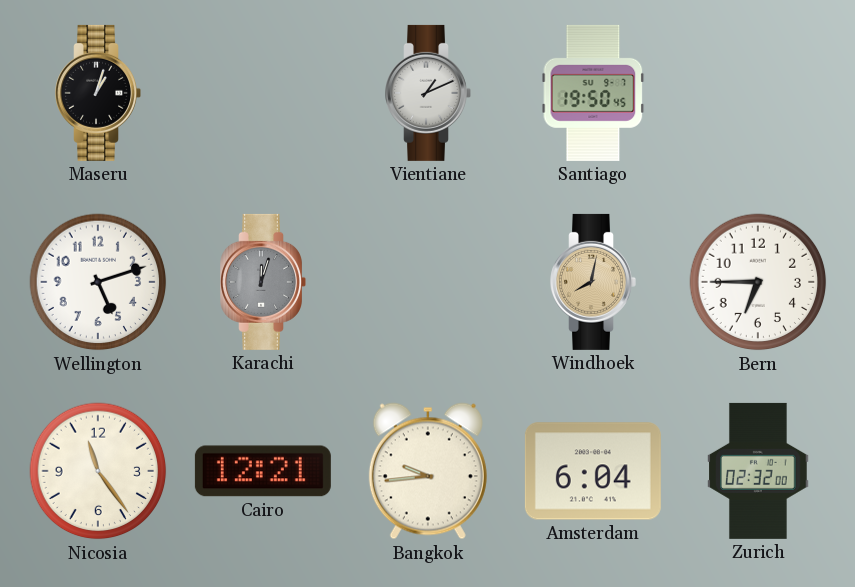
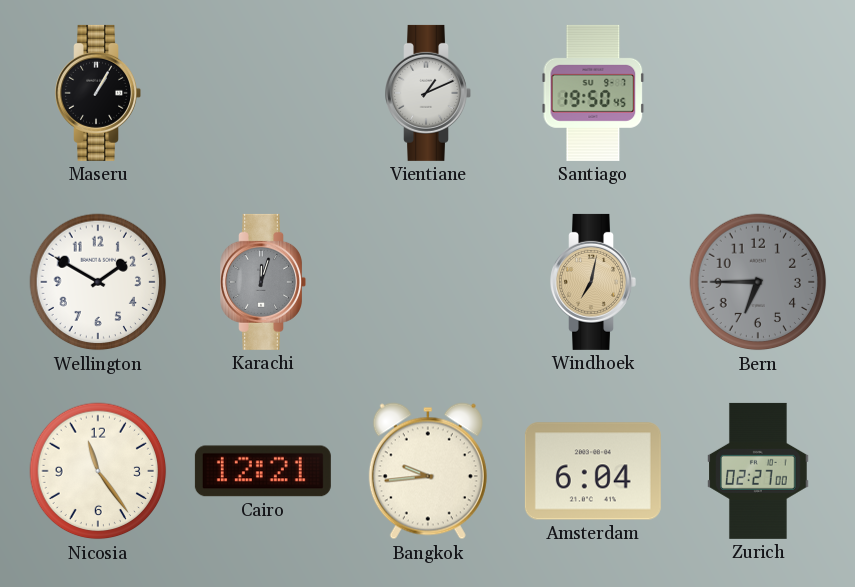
Maseru: 1:03 -> 1:05 (98, 93)
Wellington: 5:12 -> 1:50 (98, 282)
Windhoek: 8:02 -> 7:02 (593, 282)
Bern dial: white -> grey (758, 282)
Zurich: 02:32 -> 02:27 (758, 471)
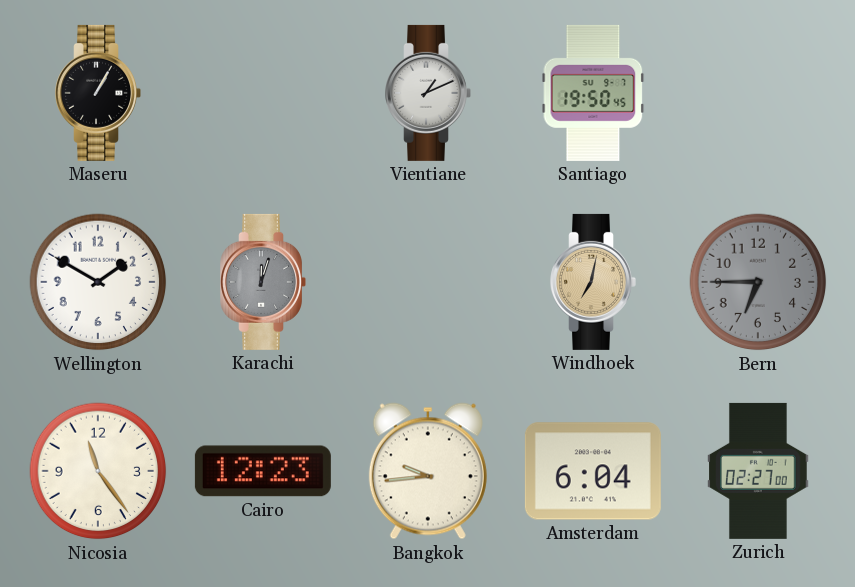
Cairo: 12:21 -> 12:23 (263, 471)
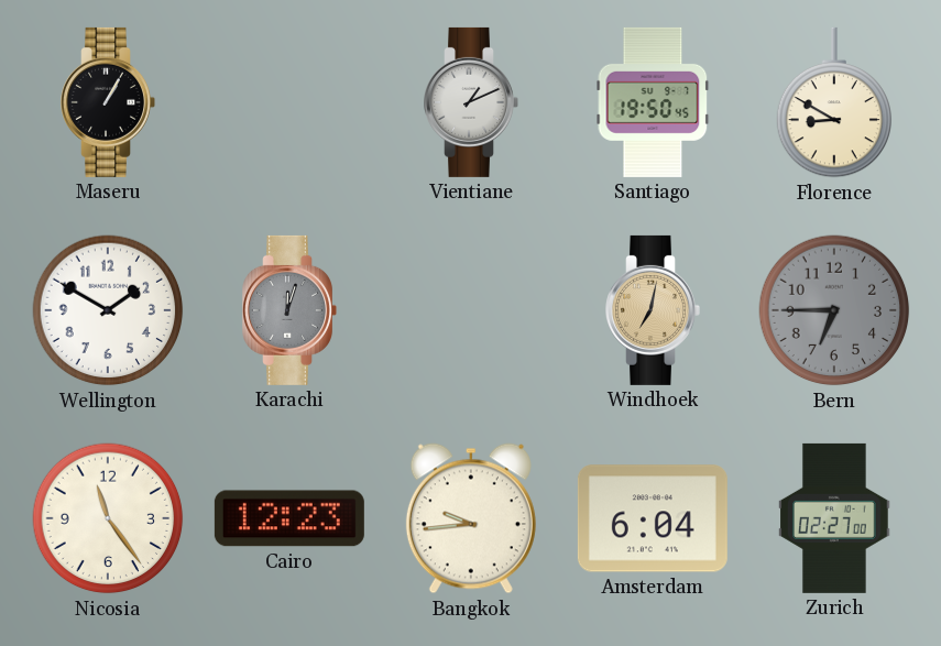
Florence: none -> 8:50 (833, 102)
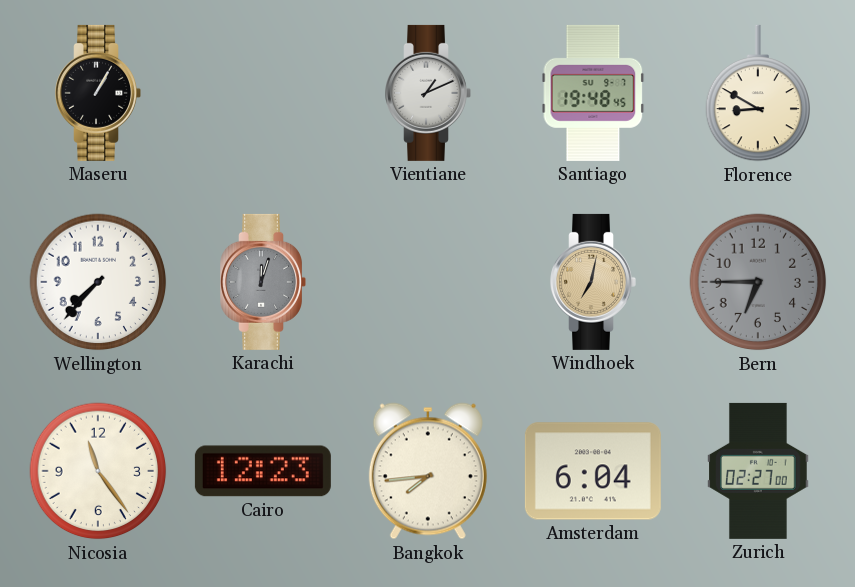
Santiago: 19:50 -> 19:48 (593, 93)
Wellington: 1:50 -> 7:37 (98, 282)
Bangkok: 9:44 -> 7:44 (428, 471)
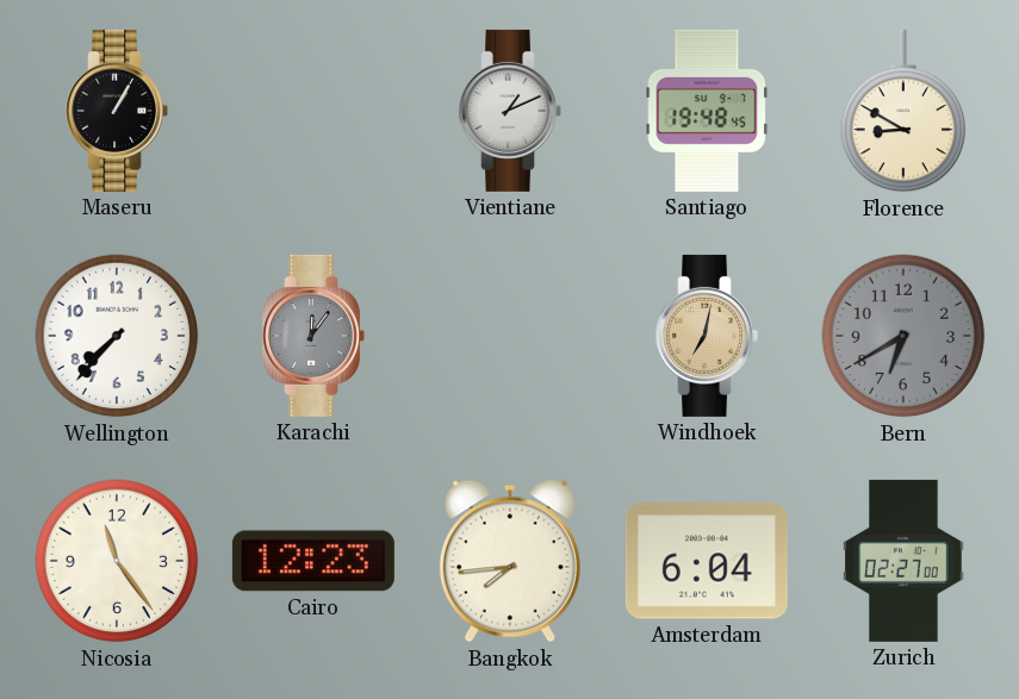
Karachi: 12:03 -> 12:06 (313, 336)
Bern: 6:45 -> 6:40 (903, 336)
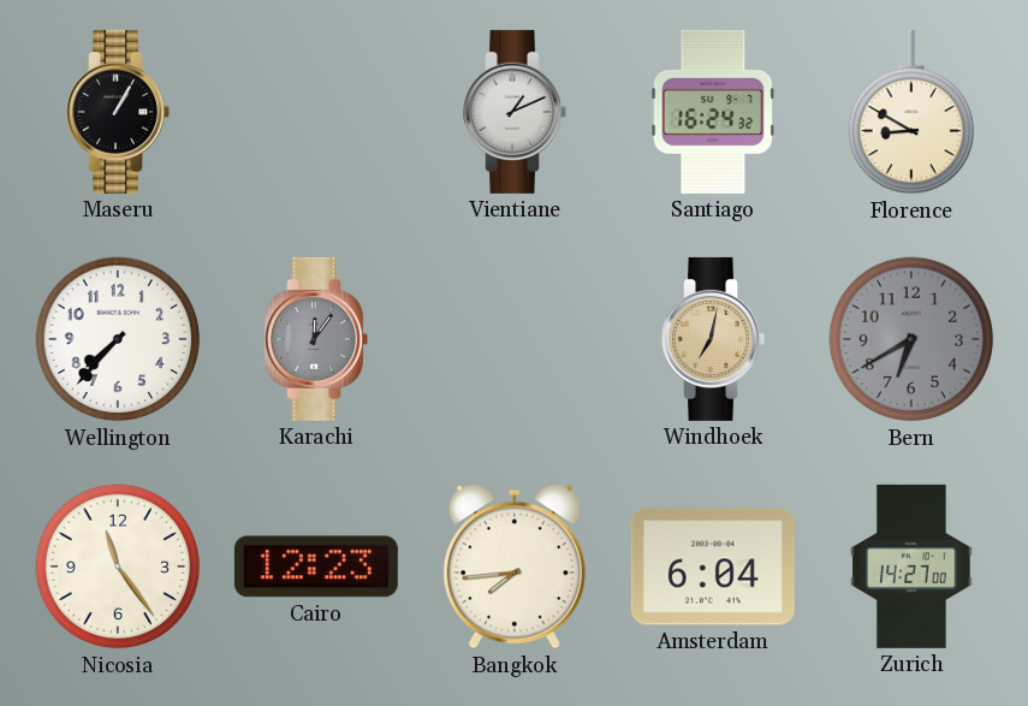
Santiago: 19:48 -> 16:24 (713, 112)
Zurich: 02:27 -> 14:27 (911, 566)
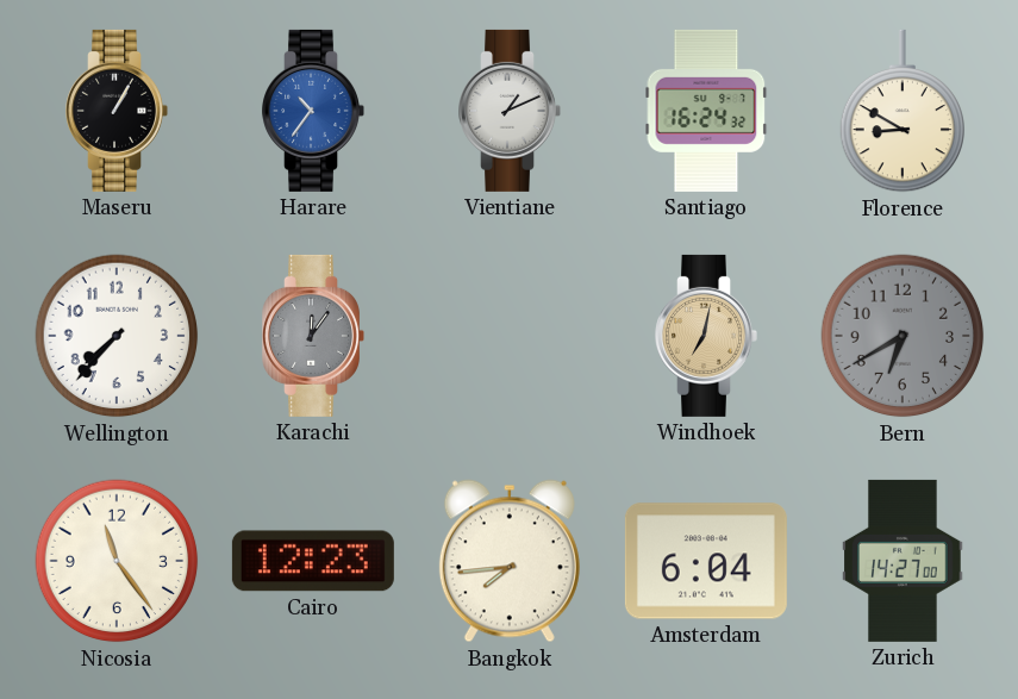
Harare: none -> 10:36 (313, 111)
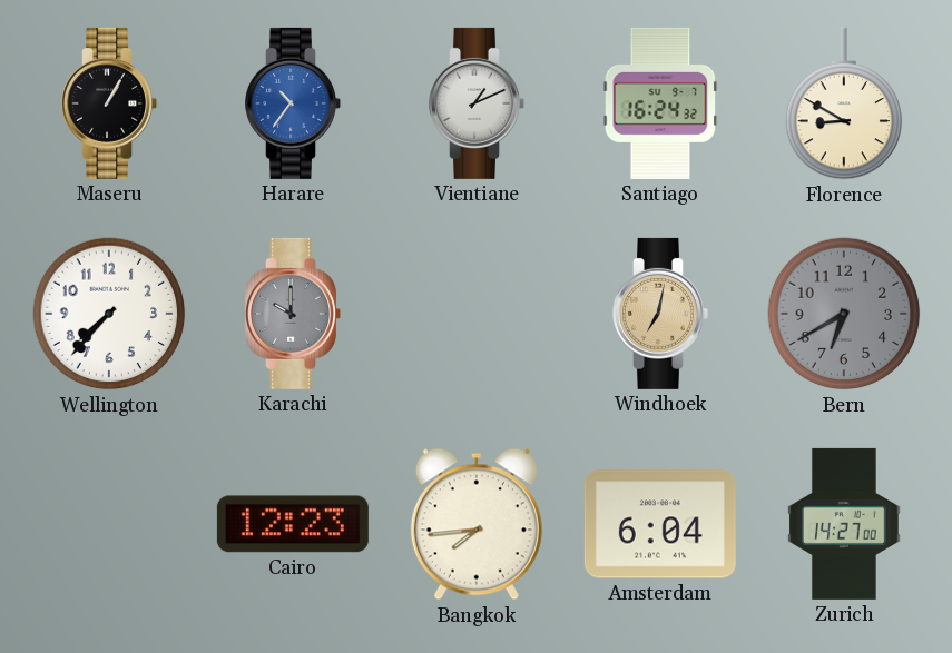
Karachi: 12:06 -> 10:00 (293, 314)
Nicosia: 11:24 -> none (117, 561)
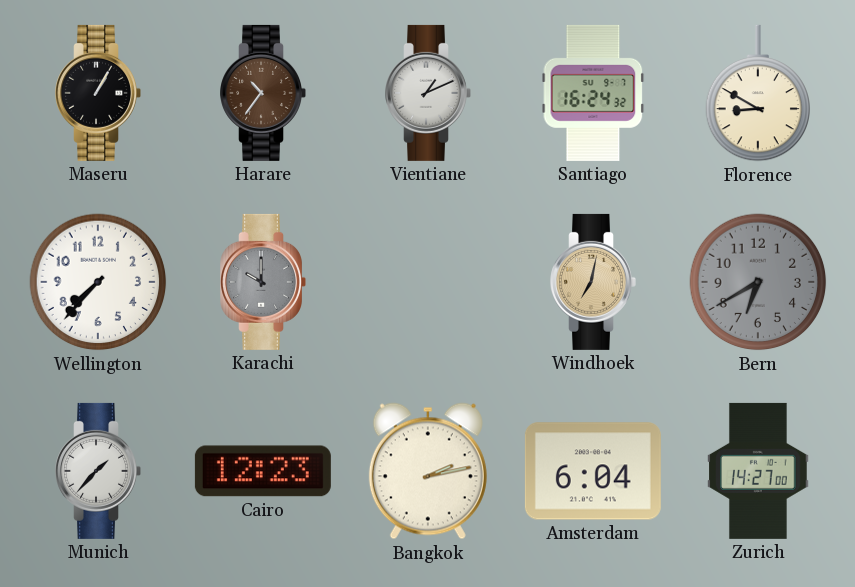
Harare dial: blue -> brown (263, 93)
Munich: none -> 1:37 (98, 471)
Bangkok: 7:44 -> 2:13 (428, 471)
